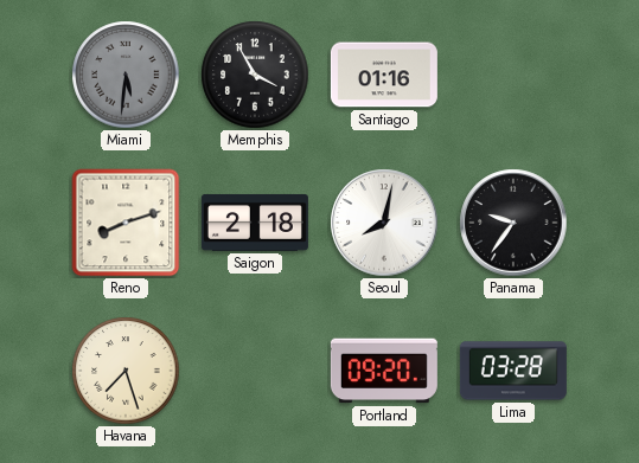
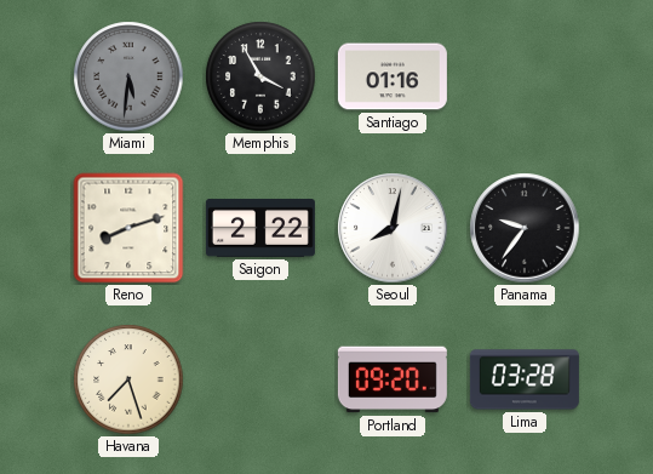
Saigon: 2:18 -> 2:22 (260, 228)
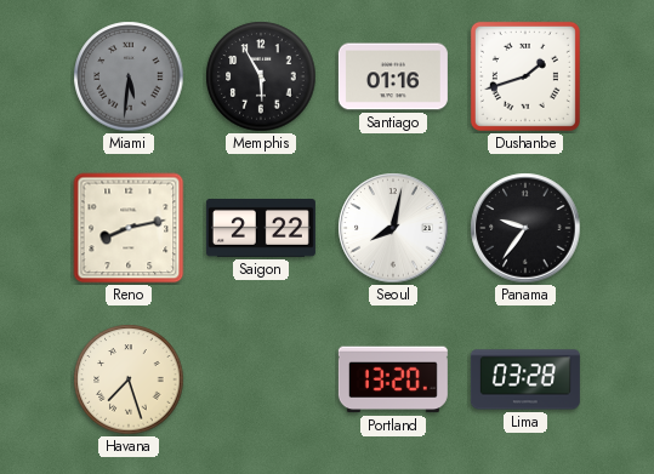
Memphis: 3:55 -> 5:55 (261, 76)
Dushanbe: none -> 1:42 (525, 76)
Reno: 8:12 -> 8:13 (129, 228)
Portland: 09:20 -> 13:20 (393, 379)
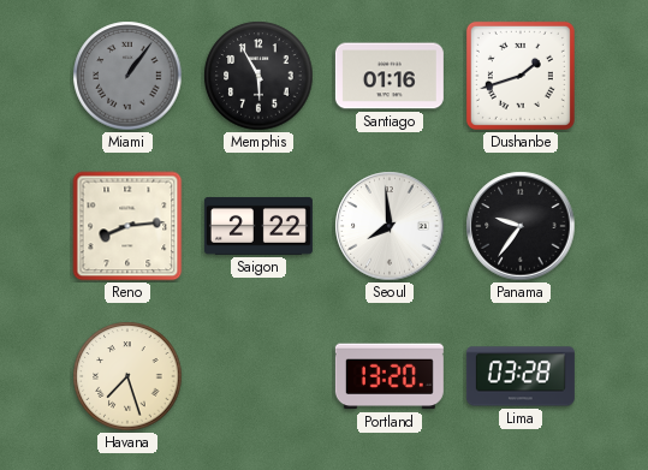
Miami: 5:31 -> 1:06 (127, 76)
Reno: 8:13 -> 8:14 (127, 226)
Seoul: 8:02 -> 7:59 (390, 226)
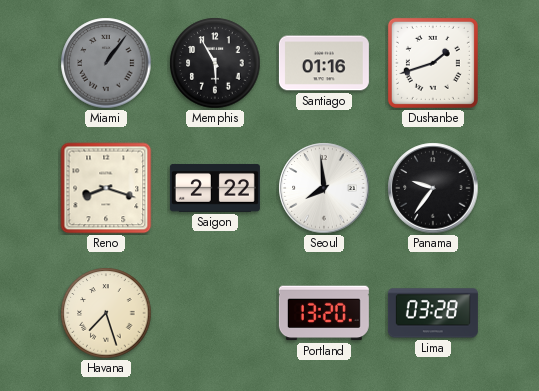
Reno: 8:14 -> 8:18 (106, 188)
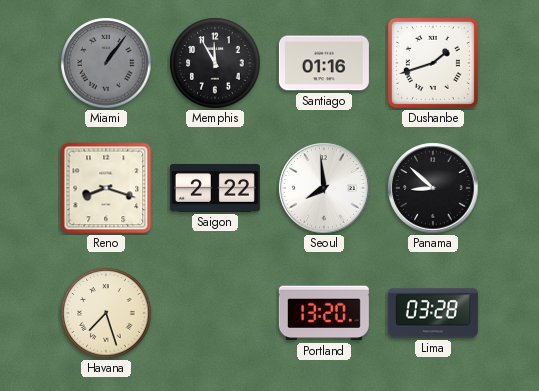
Memphis: 5:55 -> 11:55 (215, 63)
Panama: 9:36 -> 8:52 (433, 188)
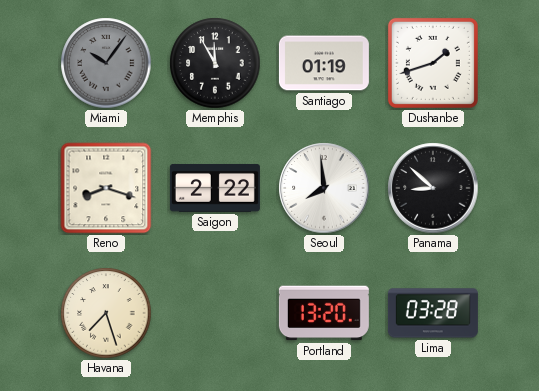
Miami: 1:06 -> 10:06 (106, 63)
Santiago: 01:16 -> 01:19 (324, 63)
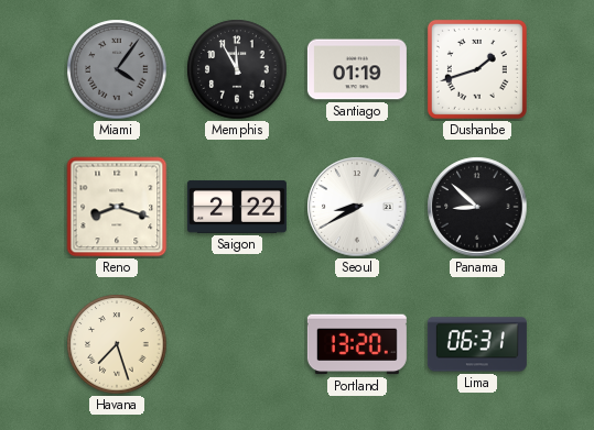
Miami: 10:06 -> 4:06 (117, 69)
Seoul: 7:59 -> 8:40 (357, 207)
Lima: 03:28 -> 06:31 (477, 344)
